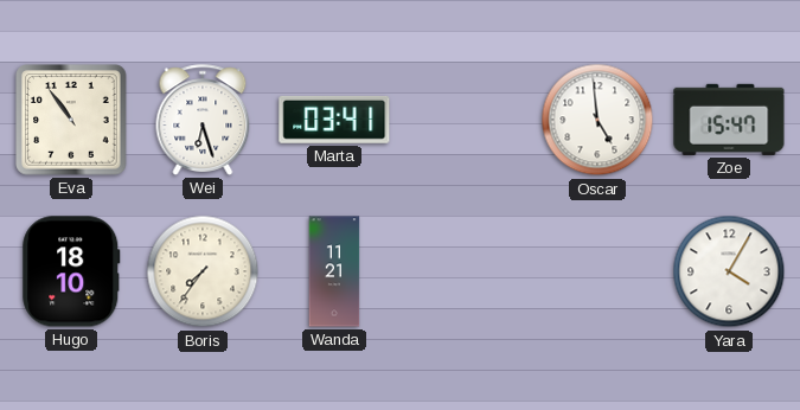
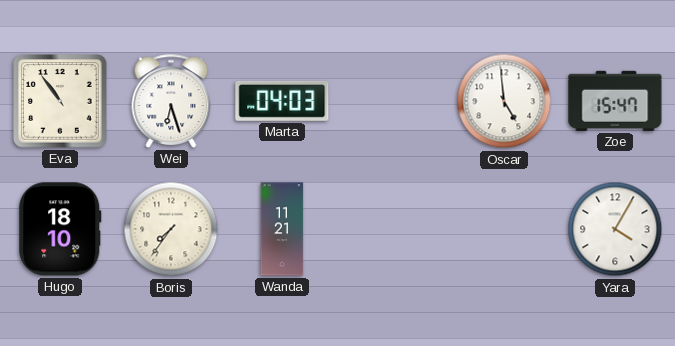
Marta: 03:41 -> 04:03 (282, 101)
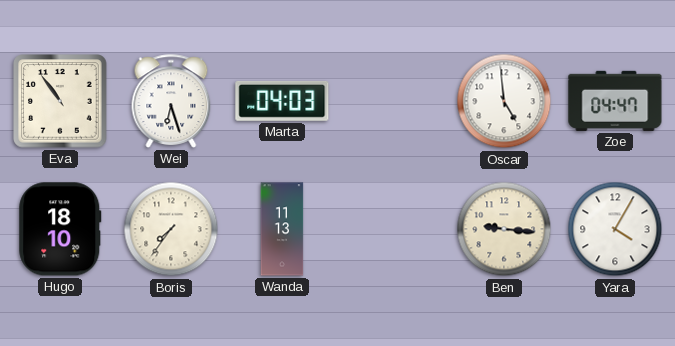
Zoe: 15:47 -> 04:47 (615, 101)
Wanda: 11:21 -> 11:13 (282, 229)
Ben: none -> 9:16 (504, 229)
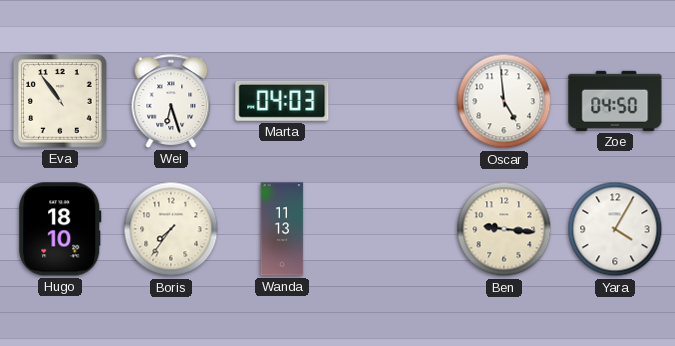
Zoe: 04:47 -> 04:50 (615, 101)
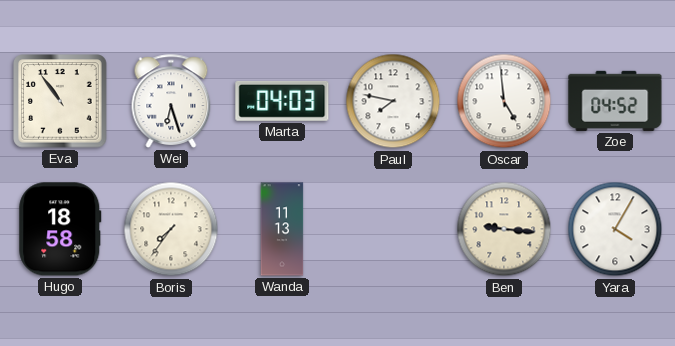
Paul: none -> 7:47 (393, 101)
Zoe: 04:50 -> 04:52 (615, 101)
Hugo: 18:10 -> 18:58 (60, 229)
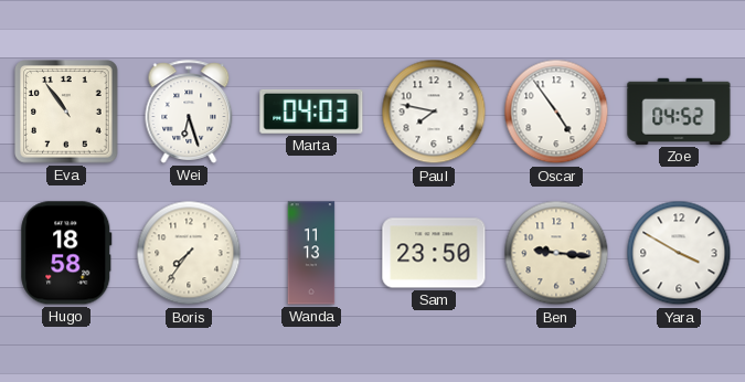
Oscar: 4:59 -> 4:54 (556, 112)
Sam: none -> 23:50 (434, 253)
Yara: 4:05 -> 3:50 (679, 253)
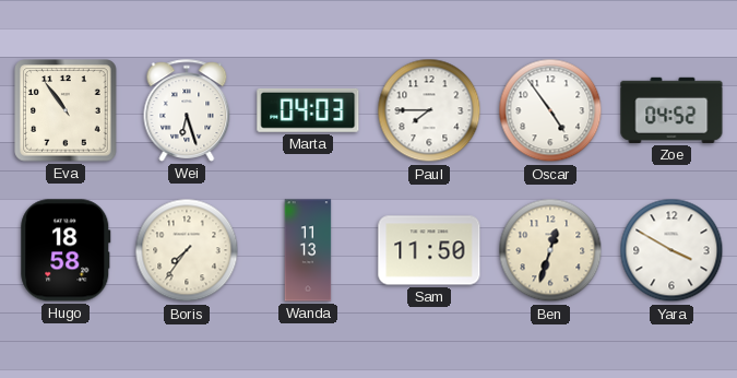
Paul: 7:47 -> 7:45 (429, 110)
Sam: 23:50 -> 11:50 (429, 250)
Ben: 9:16 -> 12:33 (550, 250)
